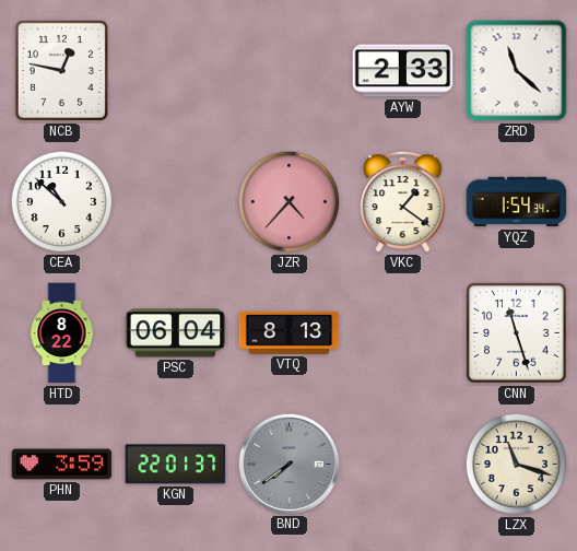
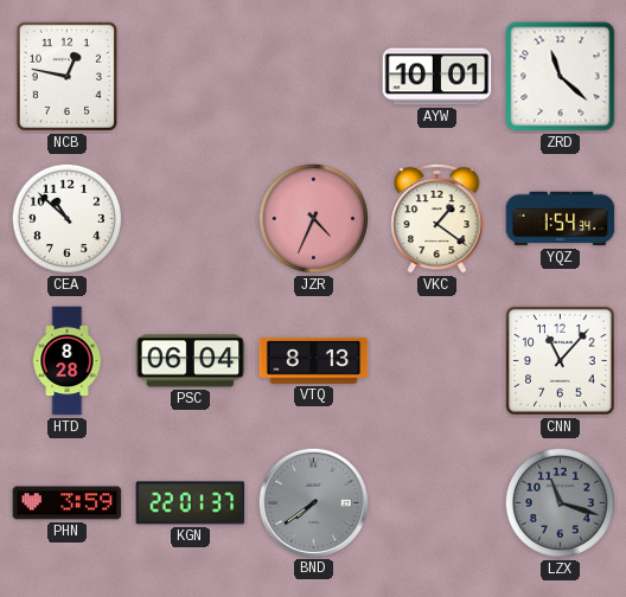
AYW: 2:33 -> 10:01 (437, 77)
JZR: 4:37 -> 4:34 (313, 218)
HTD: 8:22 -> 8:28 (68, 361)
CNN: 11:27 -> 11:07 (561, 361)
LZX dial: cream -> grey (560, 502)
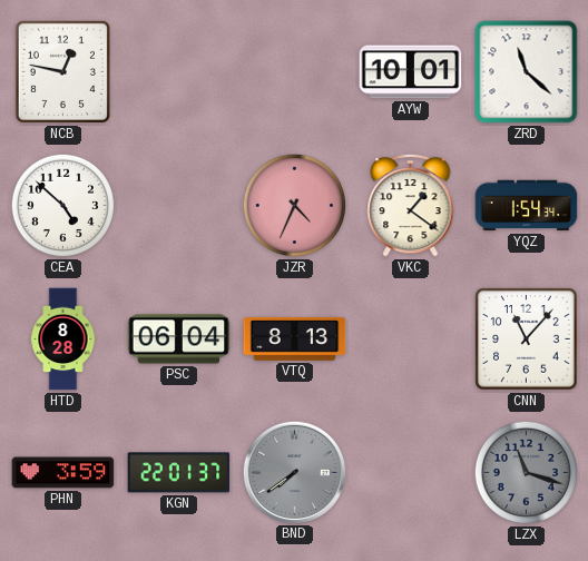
CEA: 10:52 -> 4:52 (62, 205)
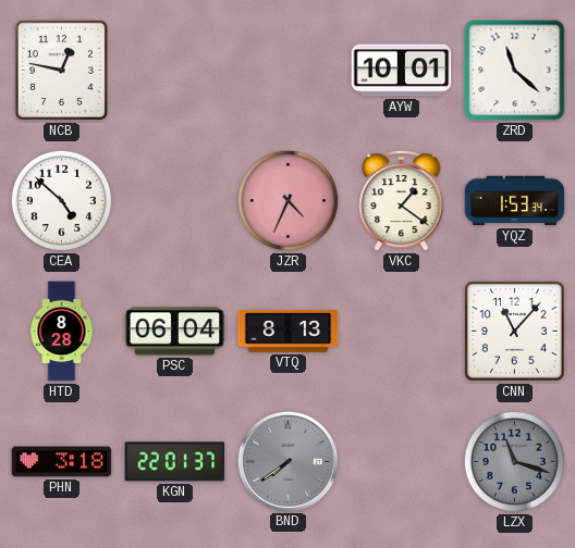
YQZ: 1:54 -> 1:53 (515, 201)
PHN: 3:59 -> 3:18 (62, 462)
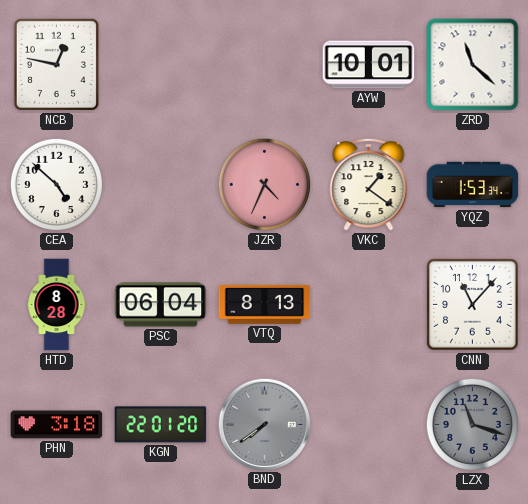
KGN: 22:01:37 -> 22:01:20 (161, 425)
